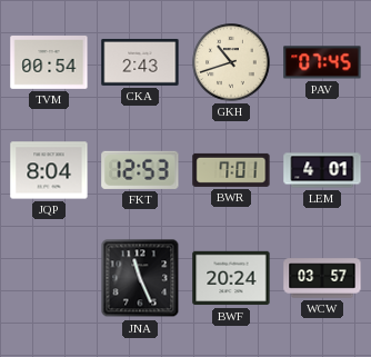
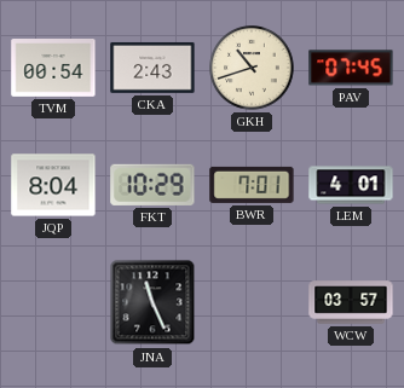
FKT: 12:53 -> 10:29 (152, 185)
BWF: 20:24 -> none (231, 278)
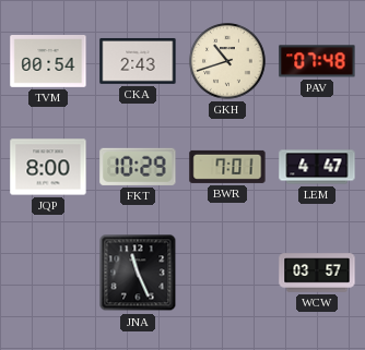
PAV: 07:45 -> 07:48 (317, 61)
JQP: 8:04 -> 8:00 (48, 167)
LEM: 4:01 -> 4:47 (317, 167)
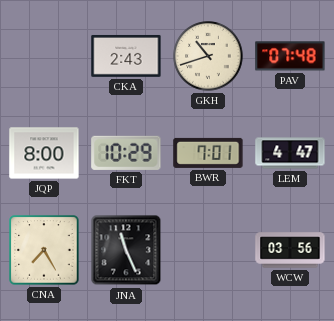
TVM: 00:54 -> none (48, 62)
CNA: none -> 7:25 (44, 250)
WCW: 03:57 -> 03:56 (290, 250)
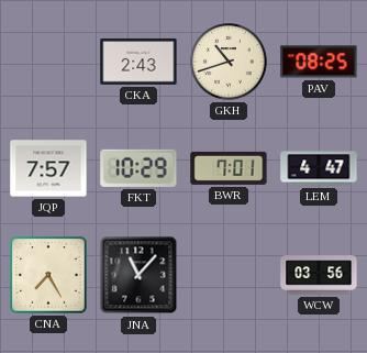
PAV: 07:48 -> 08:25 (319, 62)
JQP: 8:00 -> 7:57 (48, 168)
JNA: 11:26 -> 11:07 (138, 275)
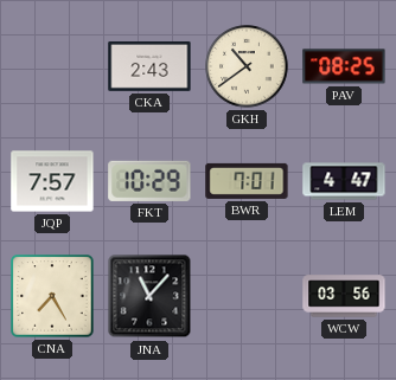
GKH: 10:42 -> 10:39 (247, 66)
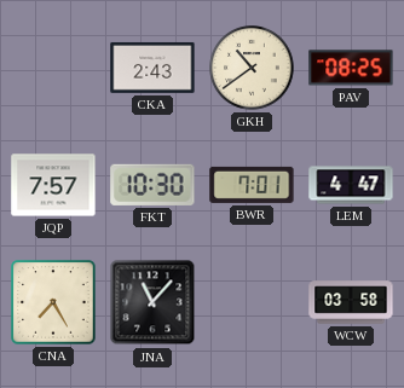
FKT: 10:29 -> 10:30 (152, 185)
WCW: 03:56 -> 03:58 (351, 302)
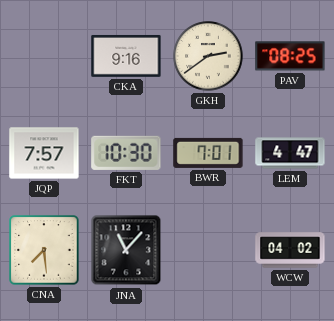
CKA: 2:43 -> 9:16 (126, 56)
GKH: 10:39 -> 2:39 (208, 56)
CNA: 7:25 -> 7:29 (44, 250)
WCW: 03:58 -> 04:02 (290, 250)
